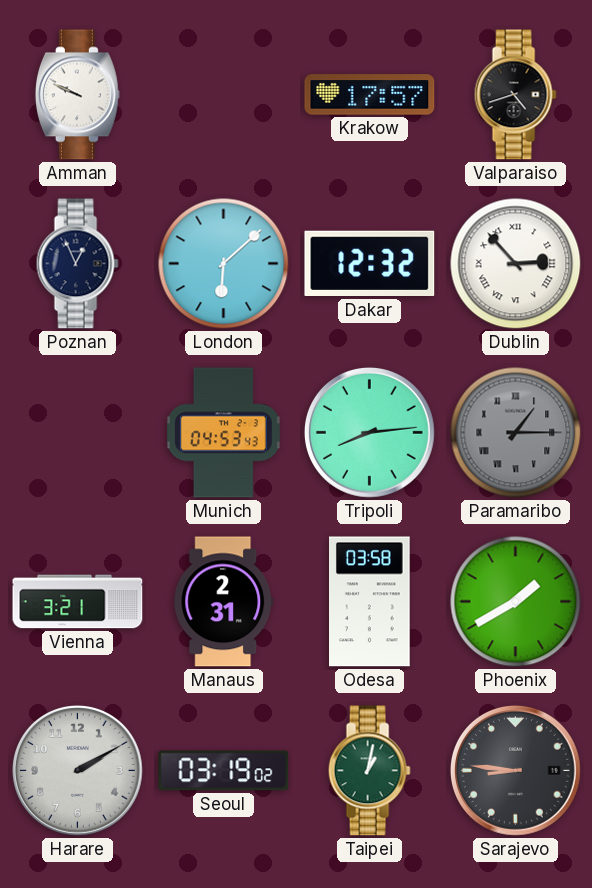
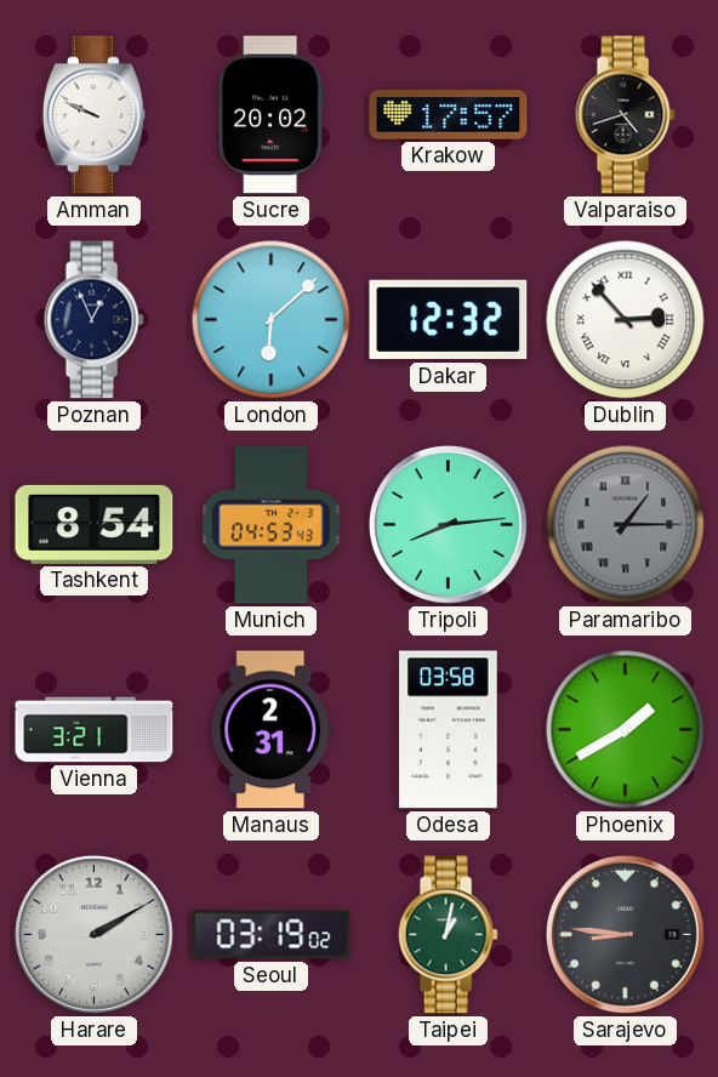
Sucre: none -> 20:02 (270, 115)
Tashkent: none -> 8:54 (95, 524)
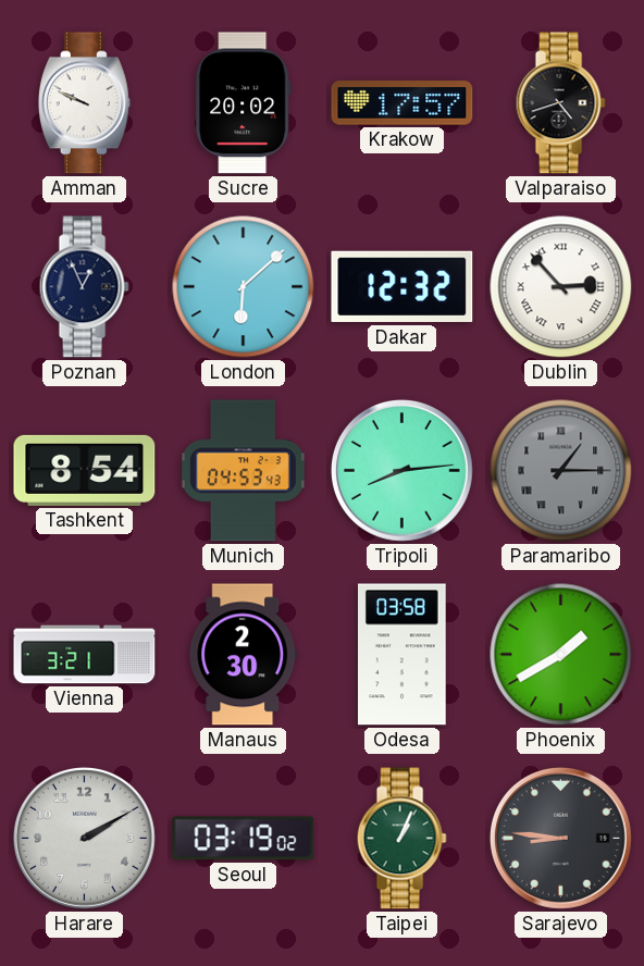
Manaus: 2:31 -> 2:30 (244, 655)
Taipei: 1:02 -> 1:04 (401, 839)
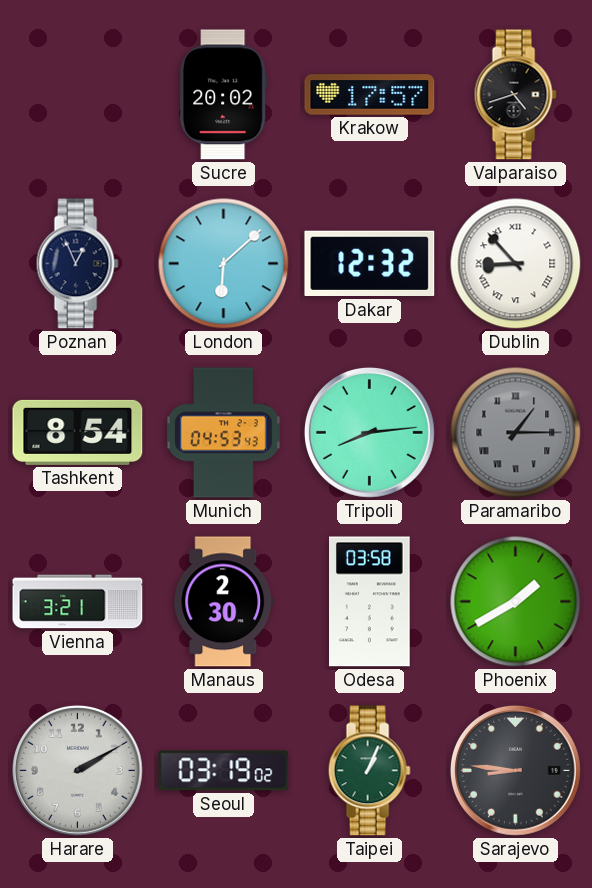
Amman: 9:49 -> none (84, 103)
Dublin: 2:53 -> 8:53 (516, 264)
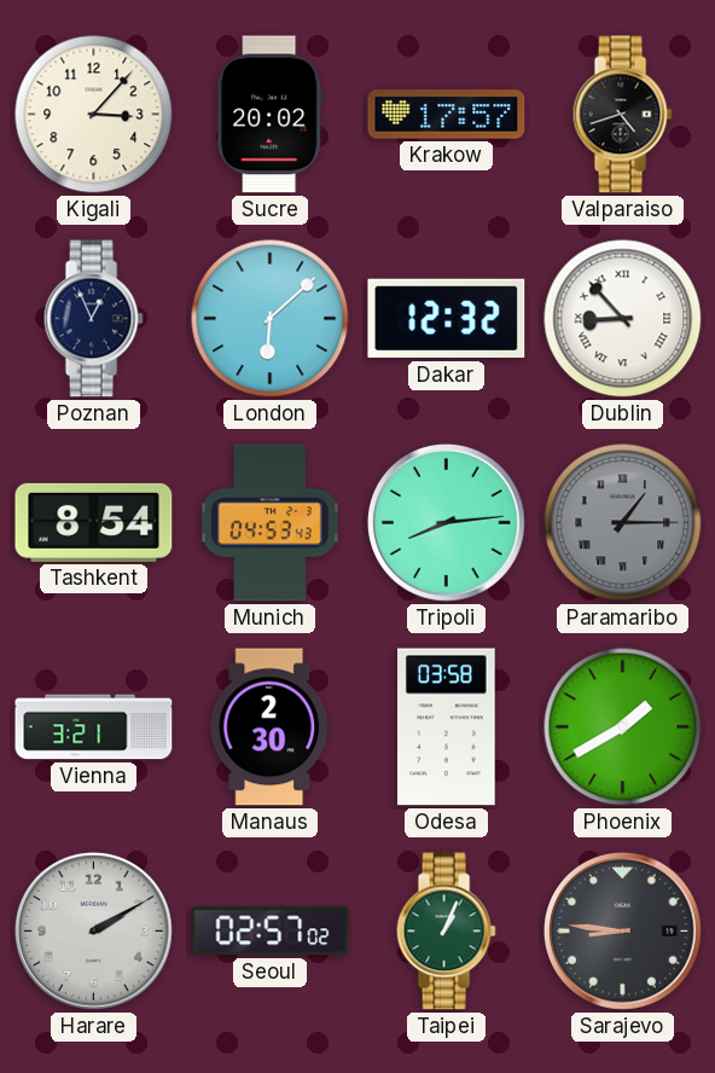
Kigali: none -> 3:07 (94, 115)
Seoul: 03:19 -> 02:57 (271, 932)
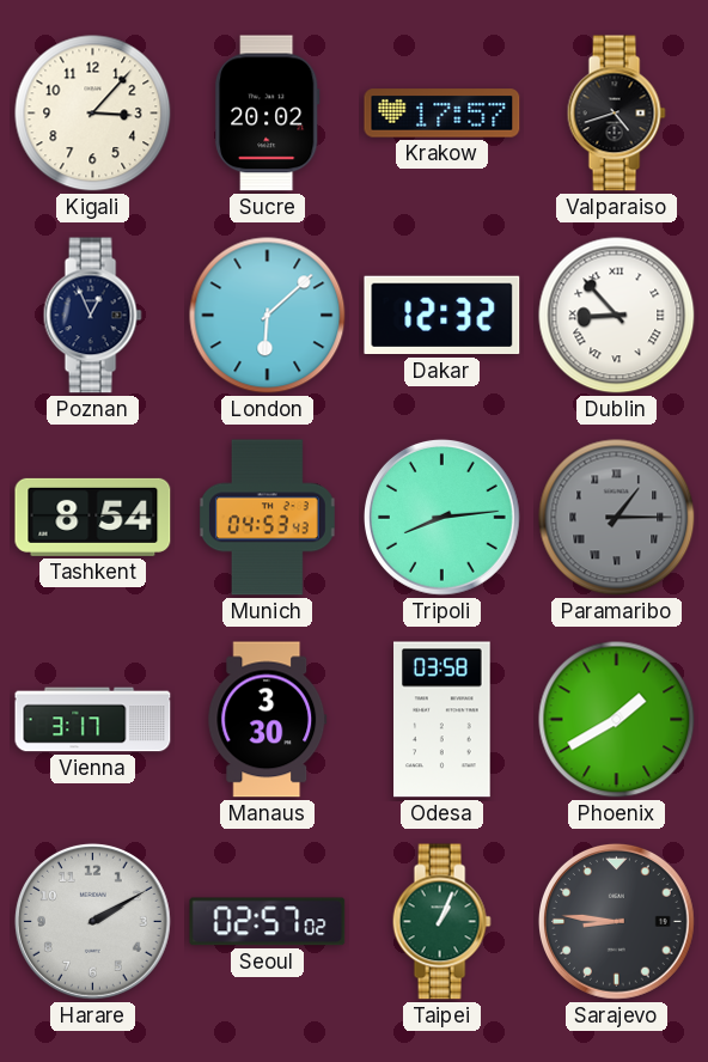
Vienna: 3:21 -> 3:17 (93, 720)
Manaus: 2:30 -> 3:30 (268, 720)
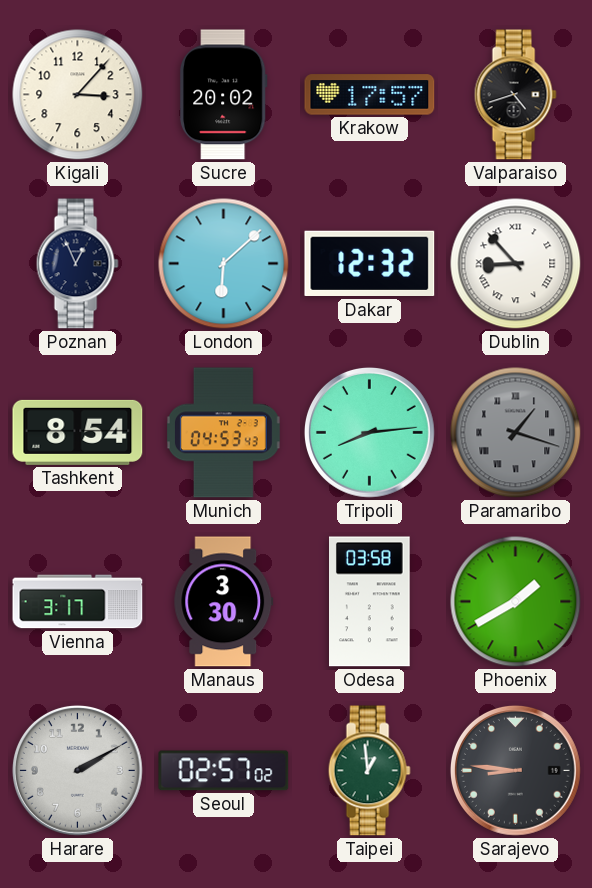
Paramaribo: 1:15 -> 1:18 (516, 433)
Taipei: 1:04 -> 12:59 (369, 771)
